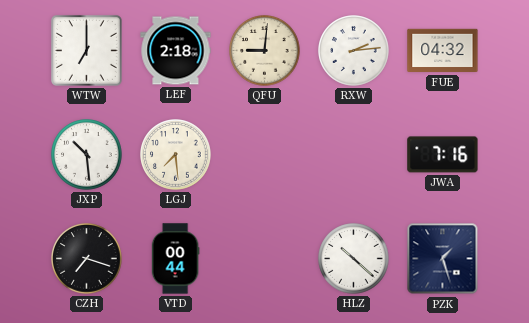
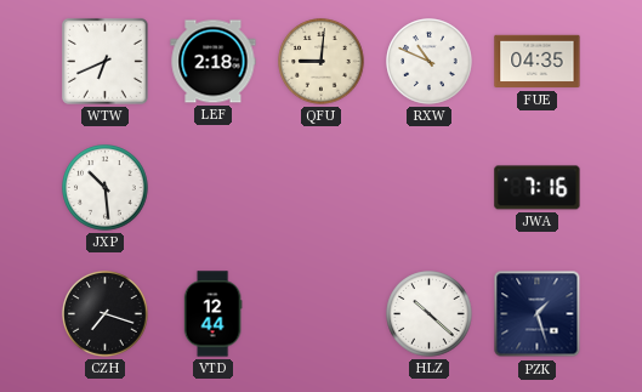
WTW: 7:00 -> 6:41 (104, 61)
RXW: 2:14 -> 10:49 (430, 62)
FUE: 04:32 -> 04:35 (538, 62)
LGJ: 7:29 -> none (176, 155)
VTD: 00:44 -> 12:44 (212, 314)
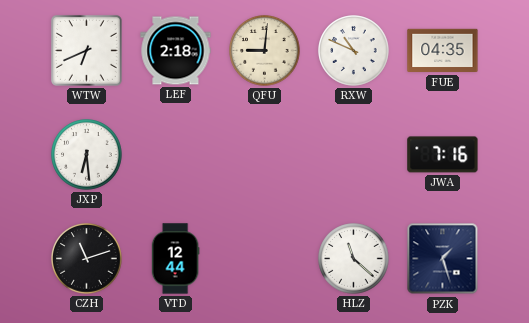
JXP: 10:29 -> 6:29 (87, 155)
CZH: 7:18 -> 11:12 (87, 259)
HLZ: 10:22 -> 11:22 (354, 259)
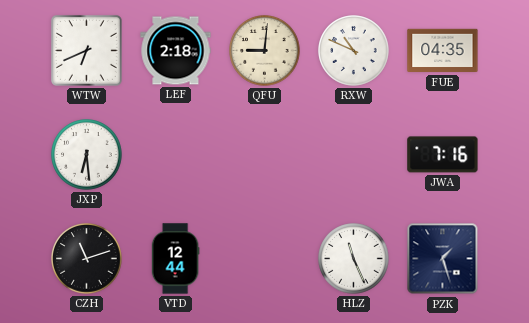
HLZ: 11:22 -> 11:26 (354, 259)
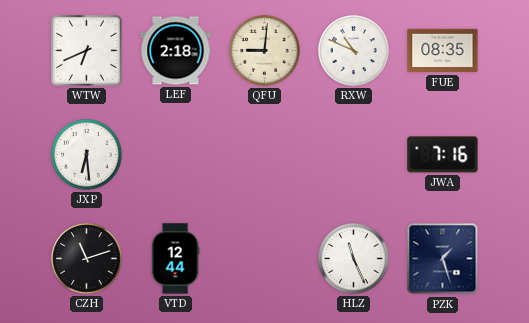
FUE: 04:35 -> 08:35 (443, 51)
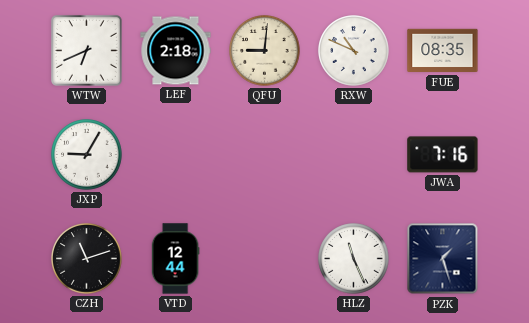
JXP: 6:29 -> 9:05 (87, 155)
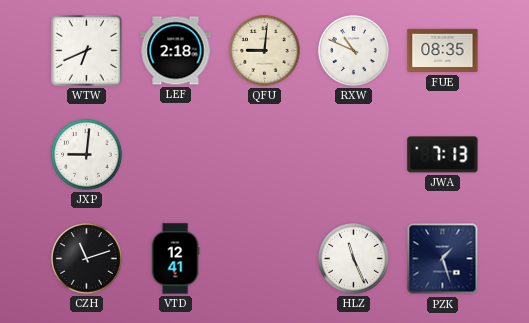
JXP: 9:05 -> 9:01 (87, 155)
JWA: 7:16 -> 7:13 (443, 155)
VTD: 12:44 -> 12:41 (175, 259)
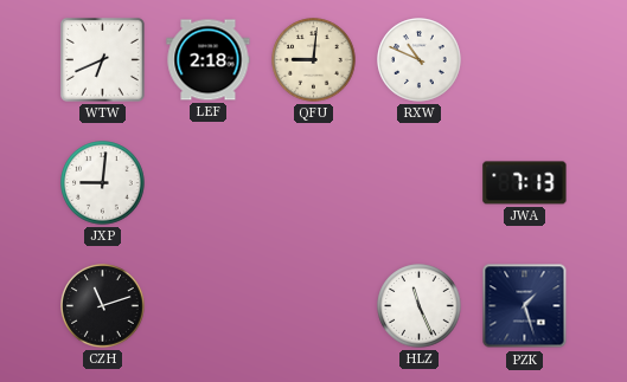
FUE: 08:35 -> none (443, 51)
VTD: 12:41 -> none (175, 259)
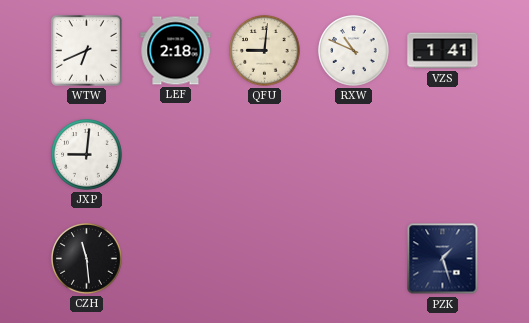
VZS: none -> 1:41 (443, 51)
JWA: 7:13 -> none (525, 183)
CZH: 11:12 -> 11:29 (87, 259)
HLZ: 11:26 -> none (420, 306)
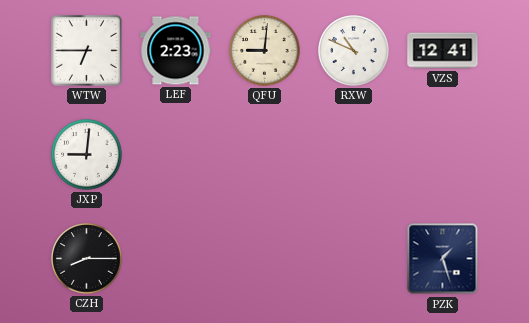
WTW: 6:41 -> 6:45 (86, 50)
LEF: 2:18 -> 2:23 (176, 51)
VZS: 1:41 -> 12:41 (443, 51)
CZH: 11:29 -> 8:15 (87, 259)
